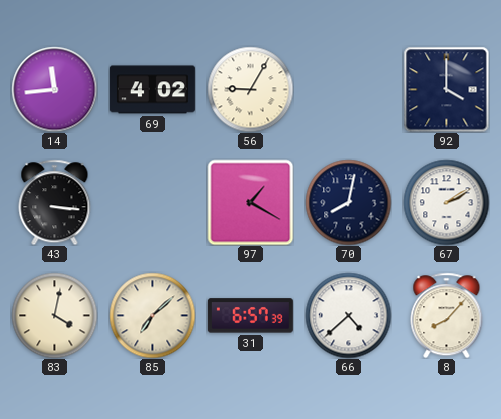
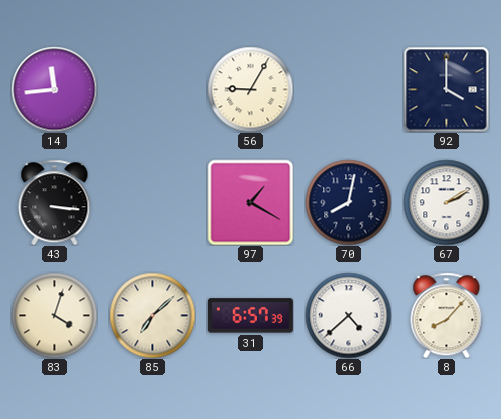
69: 4:02 -> none (152, 90)
83: 4:02 -> 4:03 (54, 315)
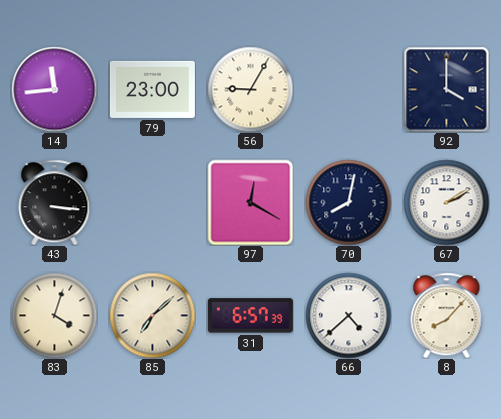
79: none -> 23:00 (152, 89)
97: 1:20 -> 12:20 (250, 202)
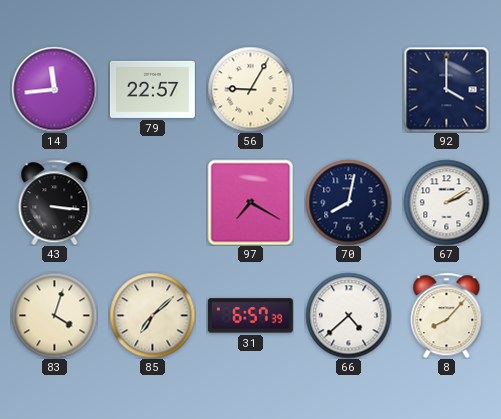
79: 23:00 -> 22:57 (152, 89)
97: 12:20 -> 7:20 (250, 202)
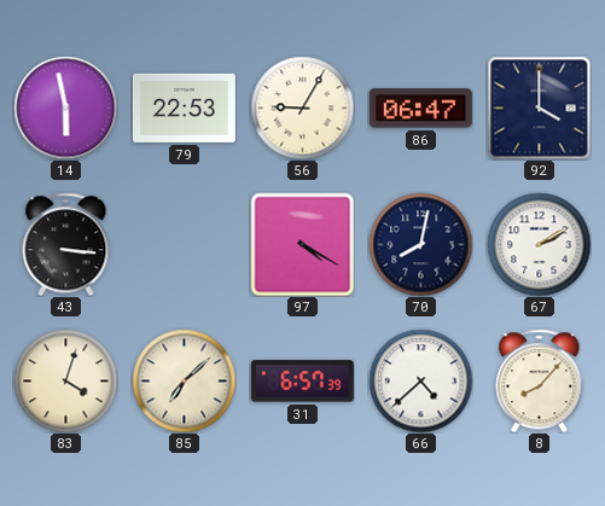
14: 11:44 -> 5:58 (65, 107)
79: 22:57 -> 22:53 (184, 107)
86: none -> 06:47 (420, 109)
97: 7:20 -> 4:20 (302, 244)
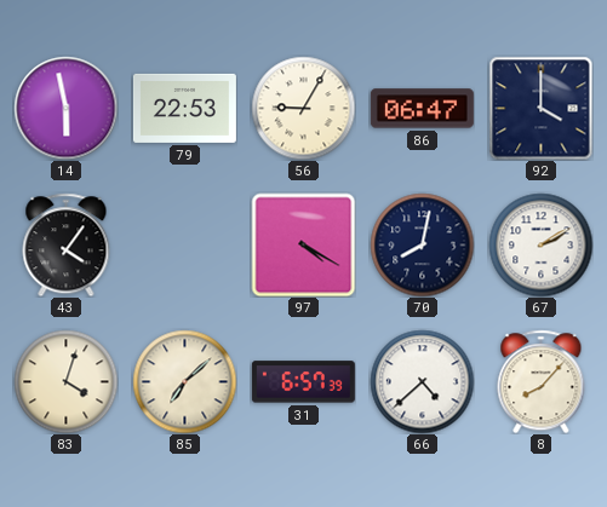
43: 3:16 -> 4:06 (67, 244)
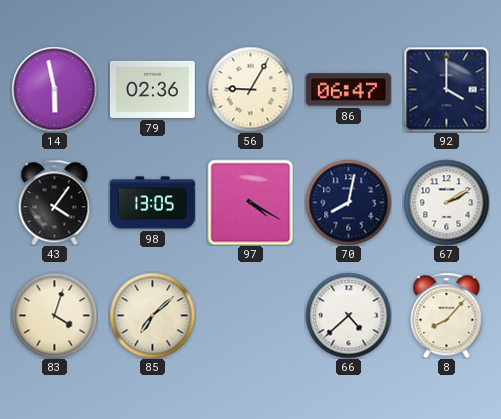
79: 22:53 -> 02:36 (152, 89)
98: none -> 13:05 (152, 203)
31: 6:57 -> none (303, 382)
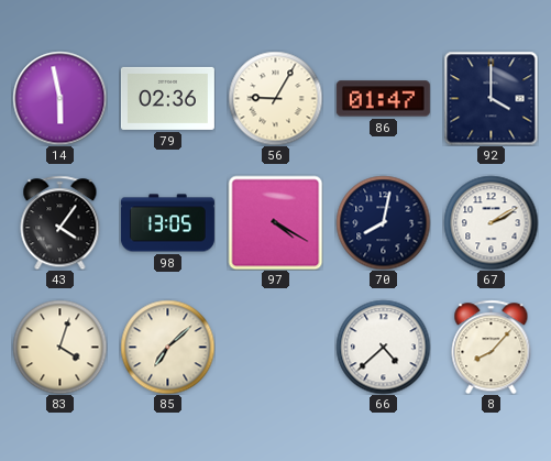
86: 06:47 -> 01:47 (383, 99)
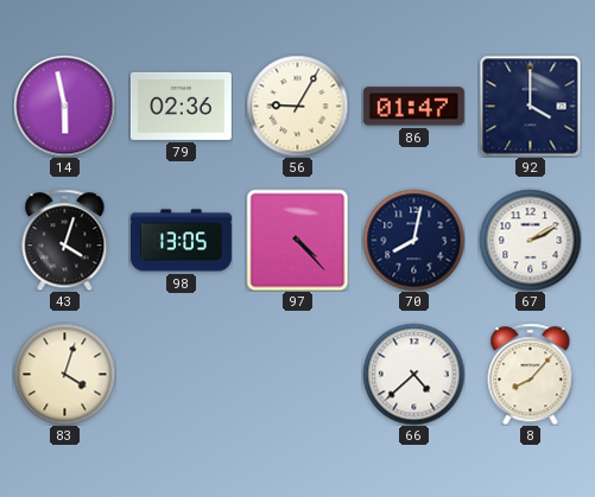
43: 4:06 -> 4:03 (65, 240)
97: 4:20 -> 4:23 (297, 240)
85: 7:08 -> none (167, 347)
